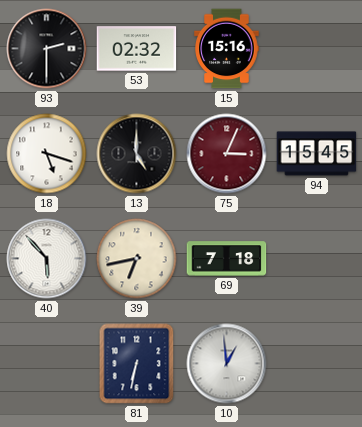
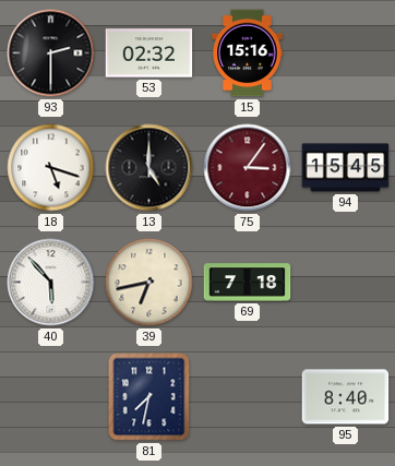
75: 3:04 -> 3:06 (248, 168)
81: 6:32 -> 7:32 (149, 397)
10: 12:59 -> none (227, 364)
95: none -> 8:40 (346, 397)
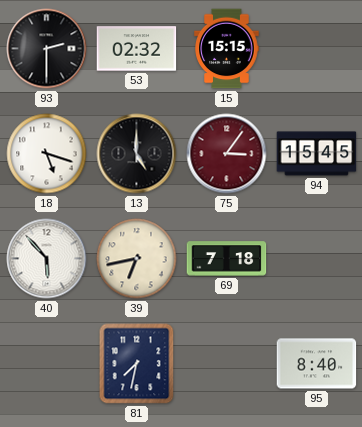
15: 15:16 -> 15:15 (227, 49)
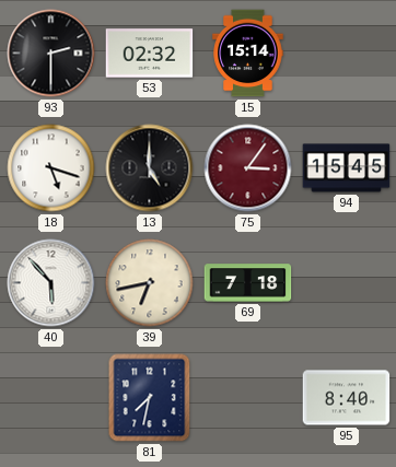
15: 15:15 -> 15:14 (248, 54)
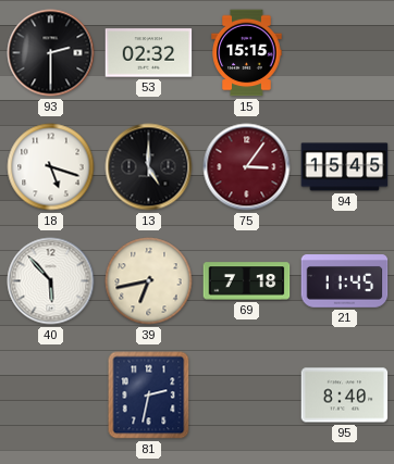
15: 15:14 -> 15:15 (247, 53)
21: none -> 11:45 (345, 281)
81: 7:32 -> 2:32 (149, 396)
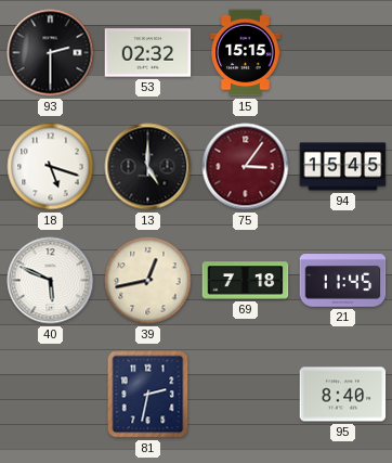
40: 5:53 -> 5:49 (51, 281)
39: 6:43 -> 12:43 (148, 281)
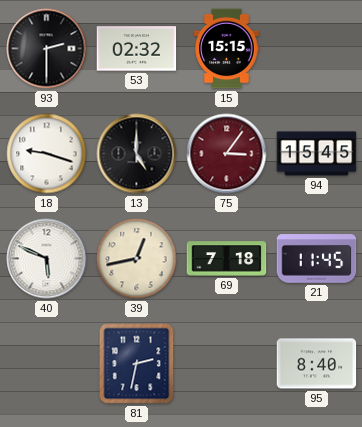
18: 5:18 -> 9:18 (47, 154)
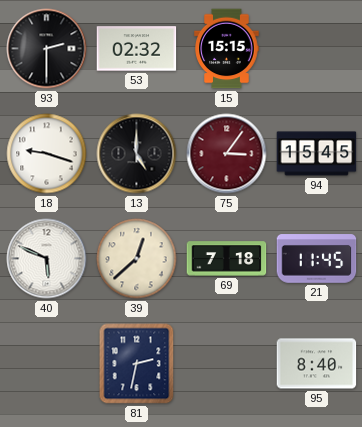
39: 12:43 -> 12:38 (137, 259)
